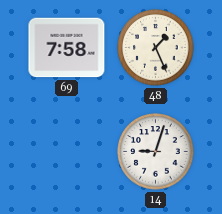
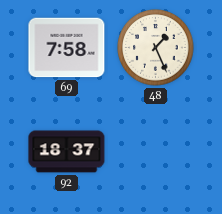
92: none -> 18:37 (67, 152)
14: 9:03 -> none (156, 152)
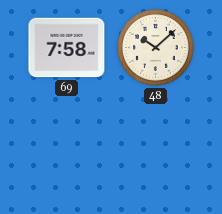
48: 1:26 -> 10:08 (156, 48)
92: 18:37 -> none (67, 152)
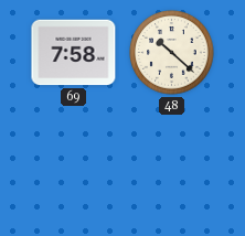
48: 10:08 -> 10:22 (172, 53)
